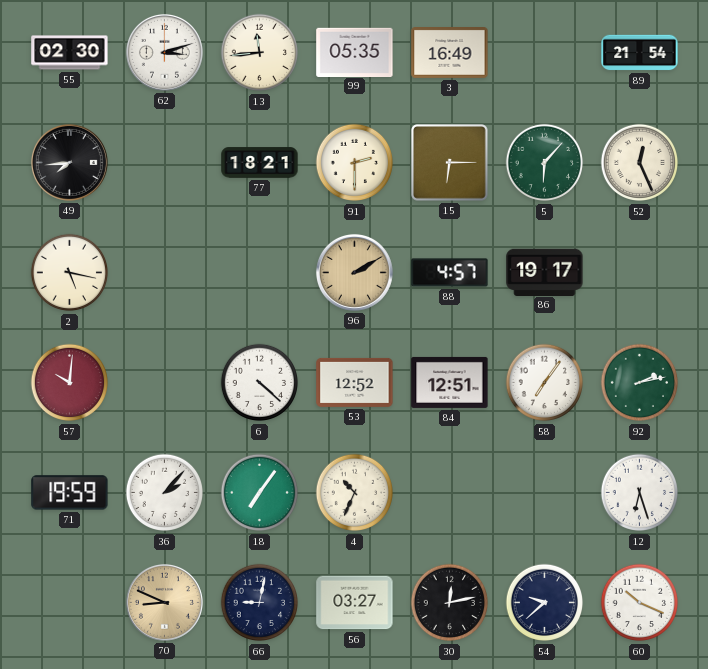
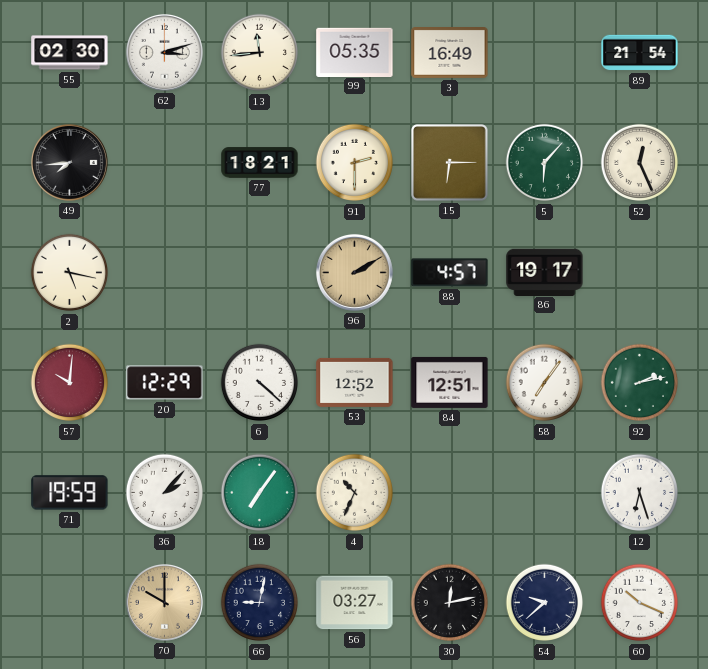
20: none -> 12:29 (165, 383)
70: 8:49 -> 10:00 (164, 602)
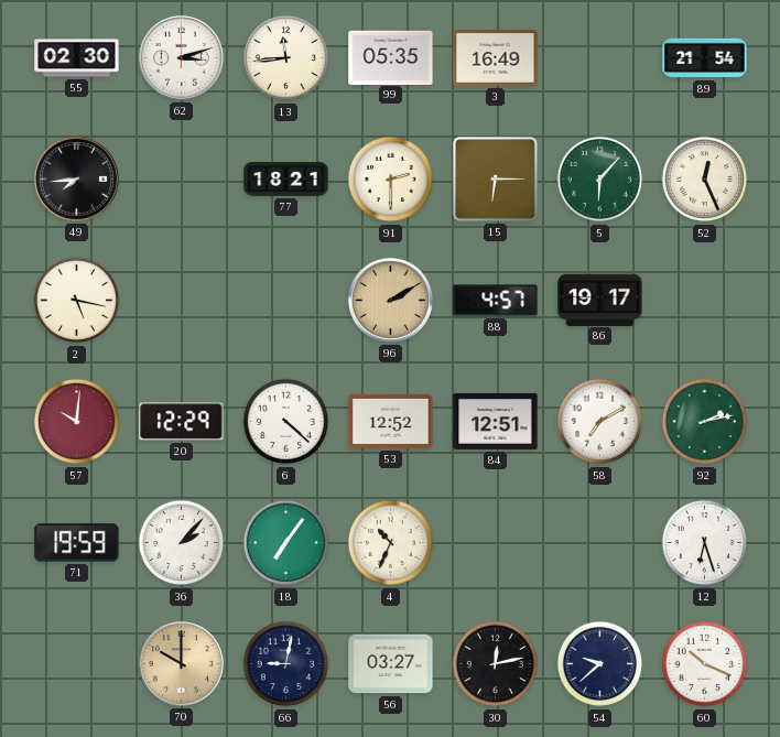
58: 7:06 -> 7:10 (600, 422)
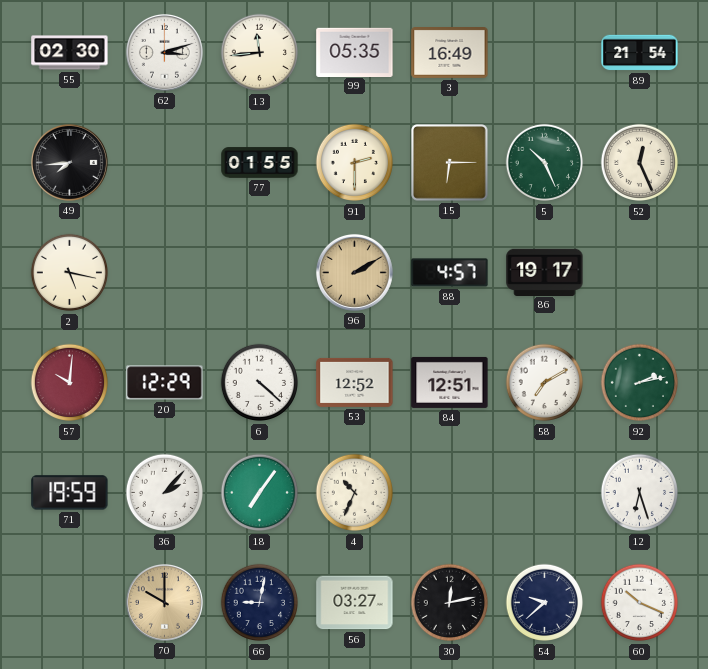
77: 18:21 -> 01:55 (260, 163)
5: 6:07 -> 10:26 (545, 163)
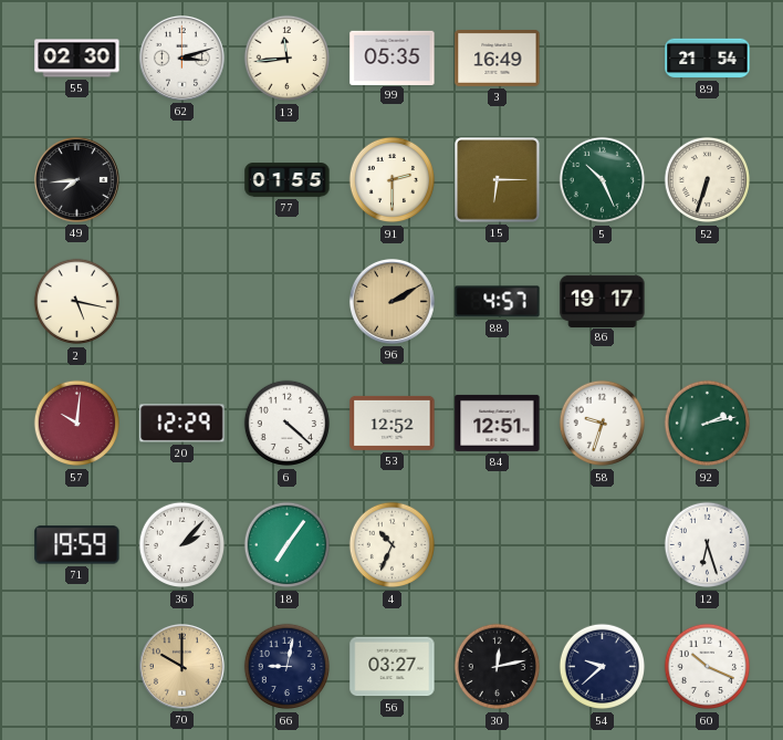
52: 12:26 -> 6:33 (708, 180)
58: 7:10 -> 9:33 (603, 424)
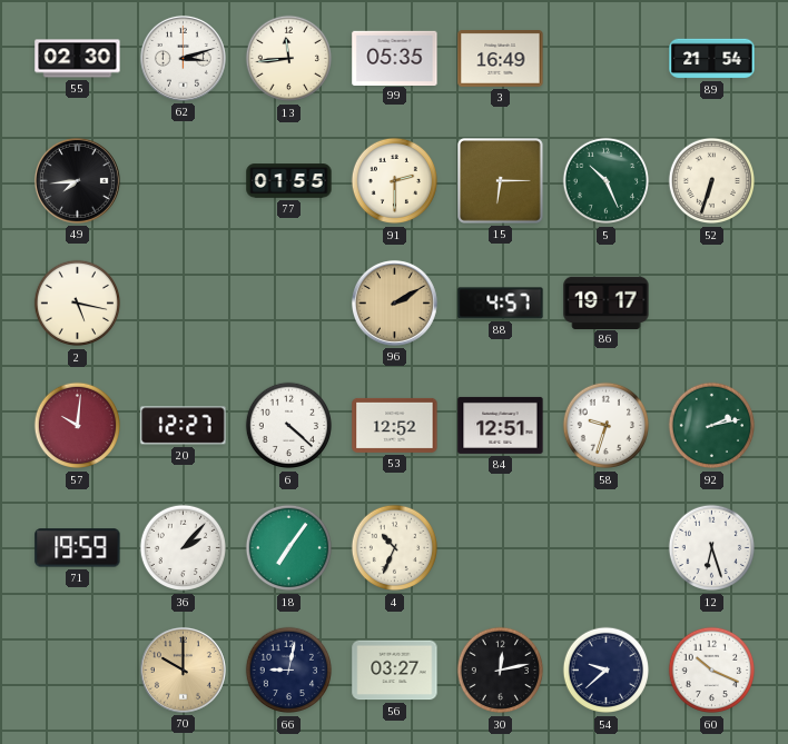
20: 12:29 -> 12:27 (184, 426)
